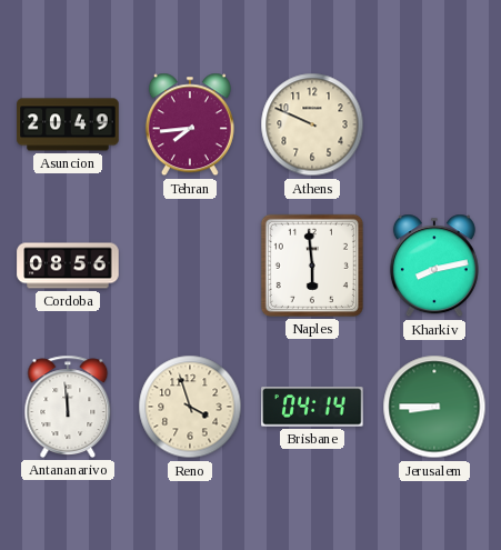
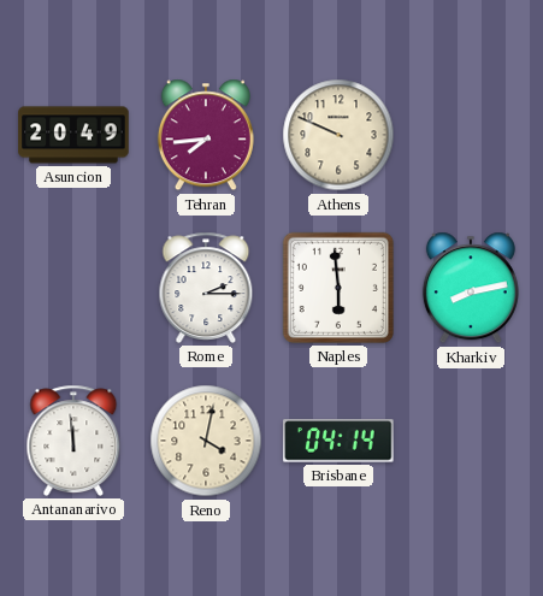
Cordoba: 08:56 -> none (68, 266)
Rome: none -> 2:15 (206, 288)
Reno: 3:57 -> 4:02 (206, 441)
Jerusalem: 8:45 -> none (434, 407)
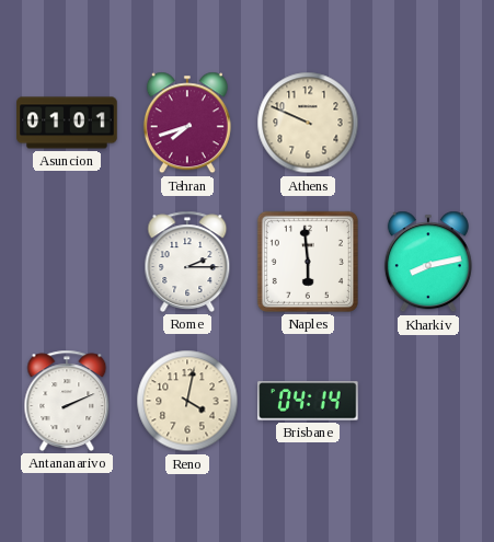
Asuncion: 20:49 -> 01:01 (67, 123)
Tehran: 7:44 -> 7:42 (187, 123)
Antananarivo: 11:59 -> 2:11 (67, 401)
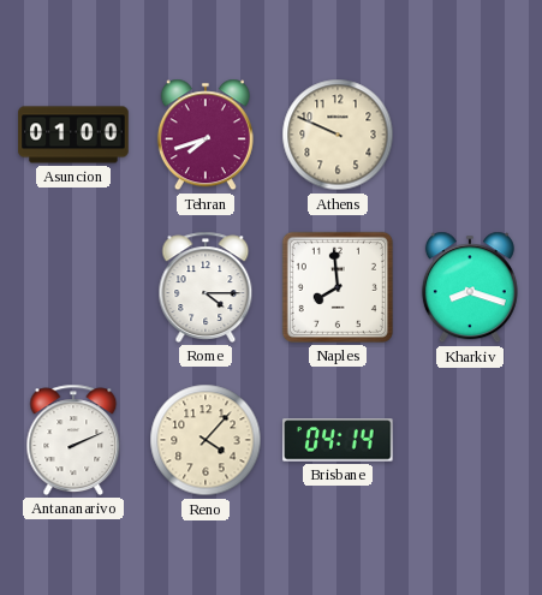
Asuncion: 01:01 -> 01:00 (73, 135)
Rome: 2:15 -> 4:15 (206, 287)
Naples: 5:59 -> 7:59 (338, 287)
Kharkiv: 8:13 -> 8:18 (470, 287)
Reno: 4:02 -> 4:07 (206, 440)
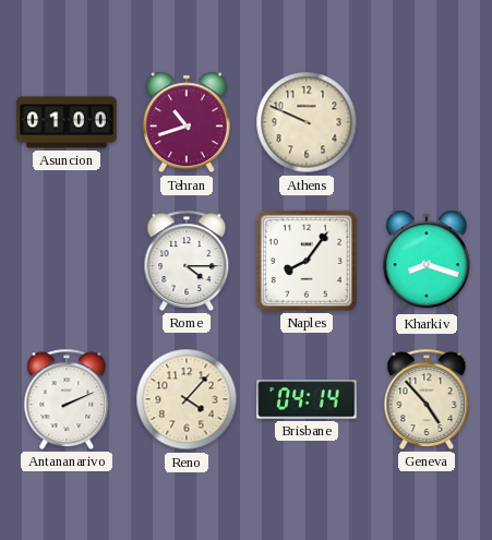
Tehran: 7:42 -> 10:42 (187, 122)
Naples: 7:59 -> 8:06 (307, 261)
Geneva: none -> 4:53 (427, 399)
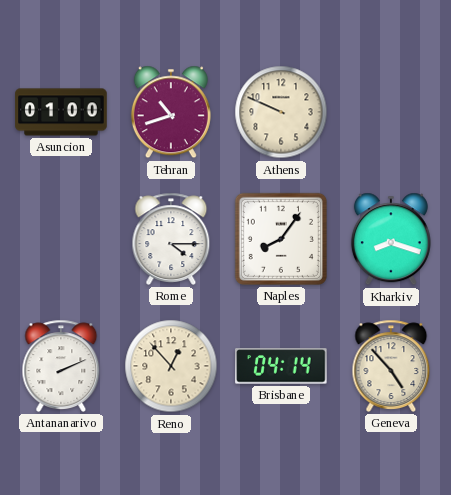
Reno: 4:07 -> 12:53 (171, 366)
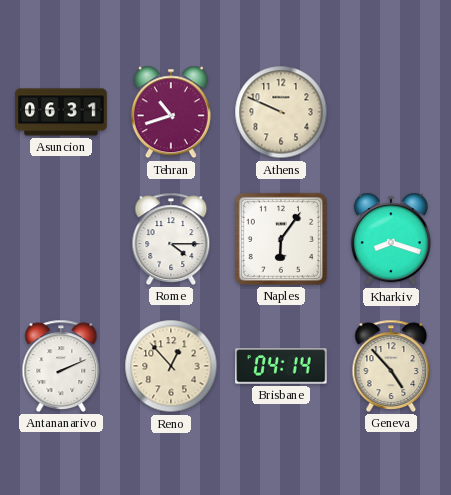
Asuncion: 01:00 -> 06:31 (61, 112)
Naples: 8:06 -> 6:06 (281, 239)
